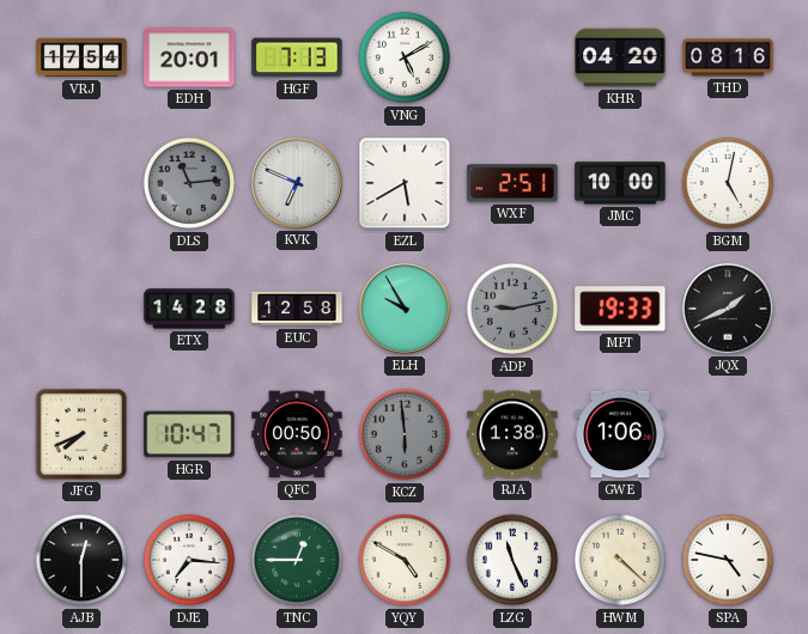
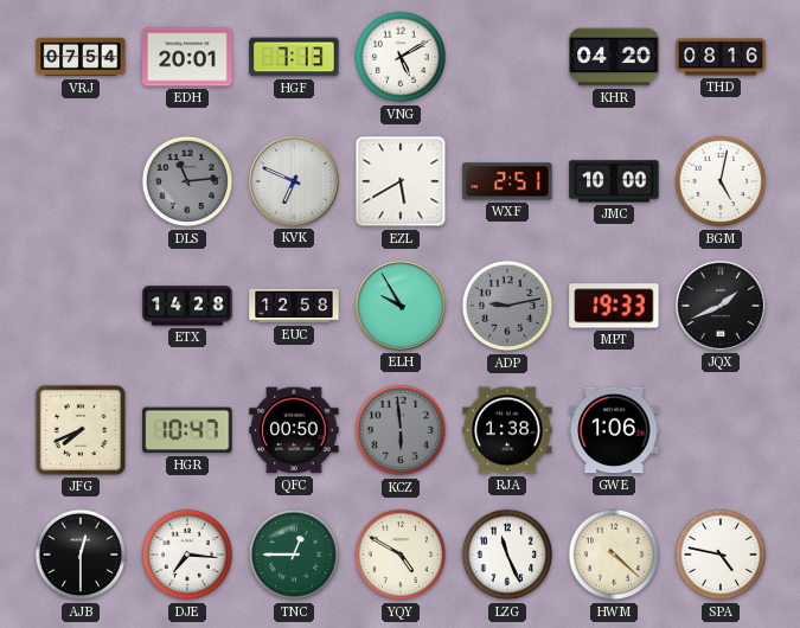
VRJ: 17:54 -> 07:54 (81, 57)
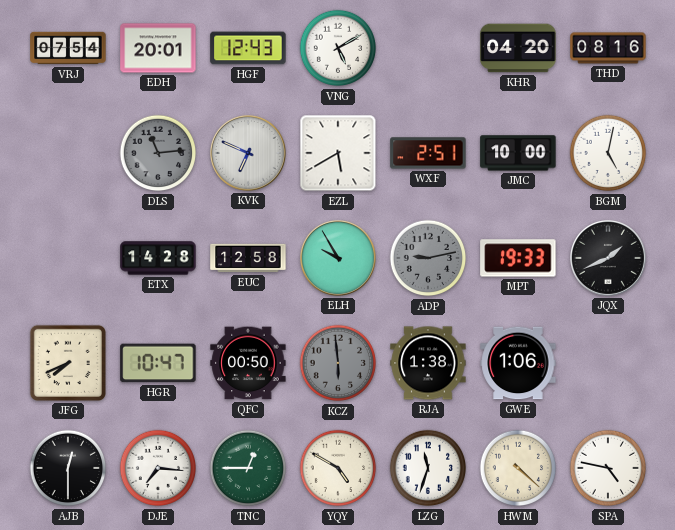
HGF: 7:13 -> 12:43 (248, 48)
LZG: 11:26 -> 11:33 (428, 468)
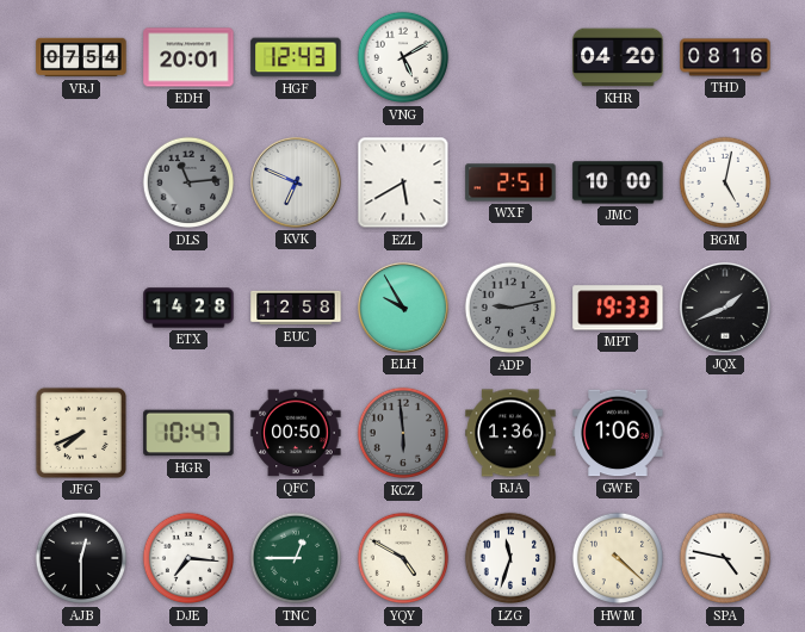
RJA: 1:38 -> 1:36 (510, 433)
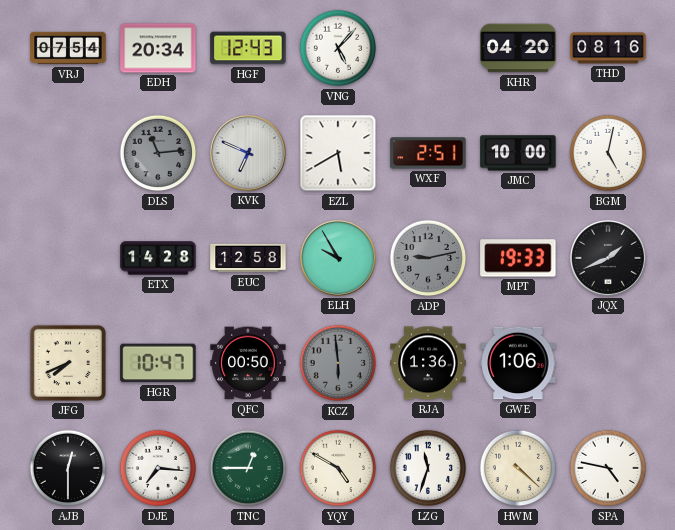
EDH: 20:01 -> 20:34 (158, 48)
VNG: 5:10 -> 5:07 (338, 48)
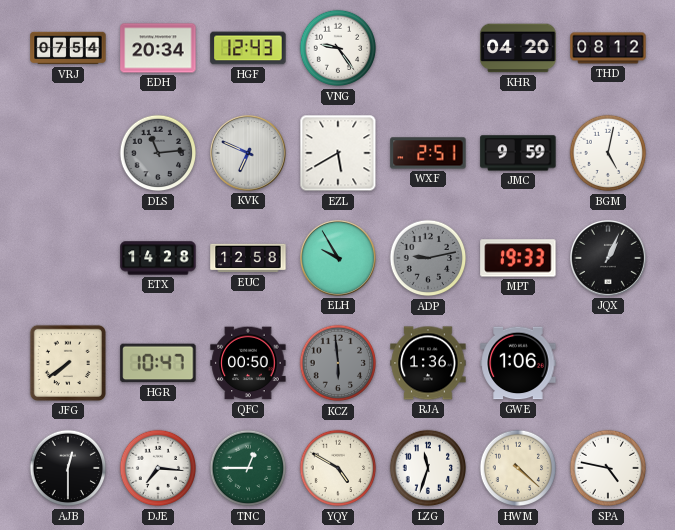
VNG: 5:07 -> 9:24 (338, 48)
THD: 08:16 -> 08:12 (608, 48)
JMC: 10:00 -> 9:59 (518, 153)
JQX: 1:41 -> 1:04 (608, 258)
JFG: 7:41 -> 7:39 (68, 363)
